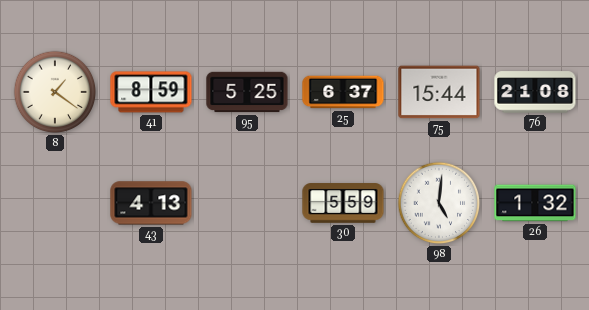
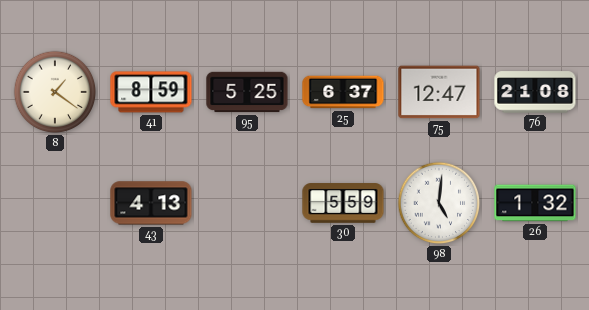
75: 15:44 -> 12:47 (439, 92)
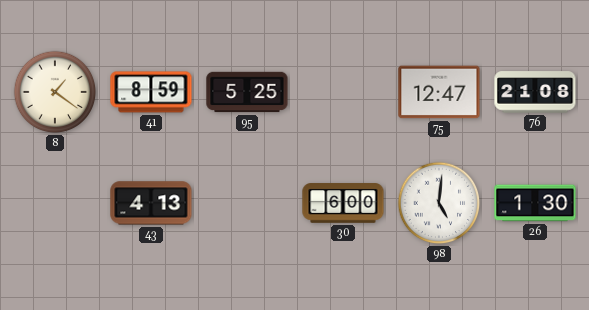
25: 6:37 -> none (343, 92)
30: 5:59 -> 6:00 (343, 203)
26: 1:32 -> 1:30 (535, 203)
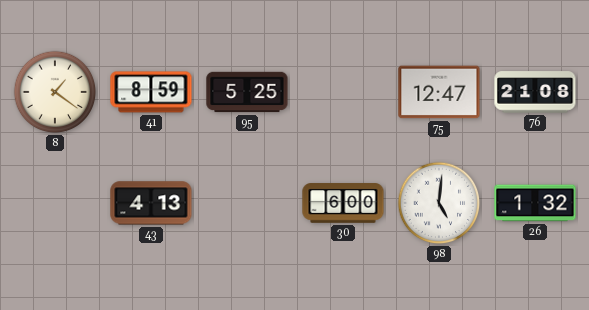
26: 1:30 -> 1:32 (535, 203)
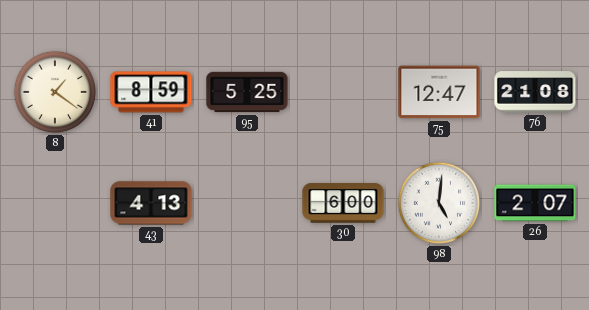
26: 1:32 -> 2:07 (535, 203)
